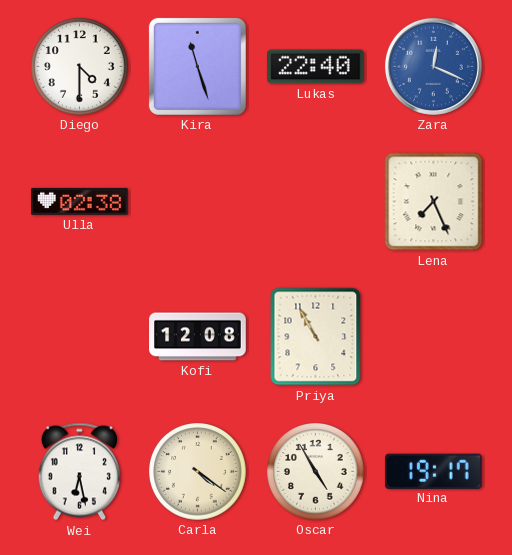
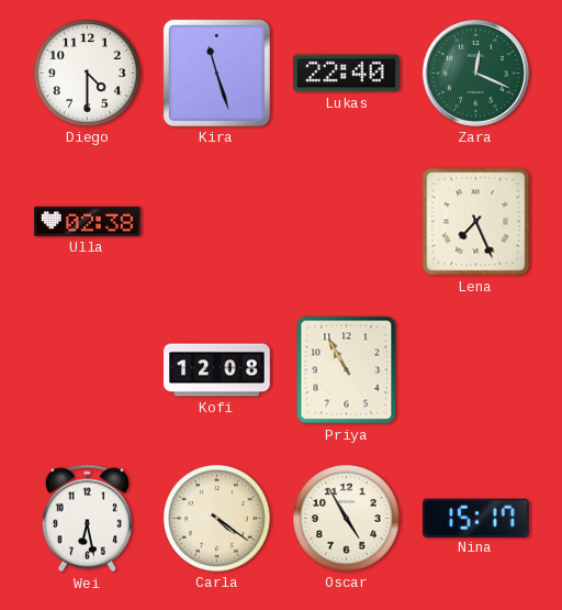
Zara dial: blue -> green (475, 73)
Nina: 19:17 -> 15:17 (475, 518)
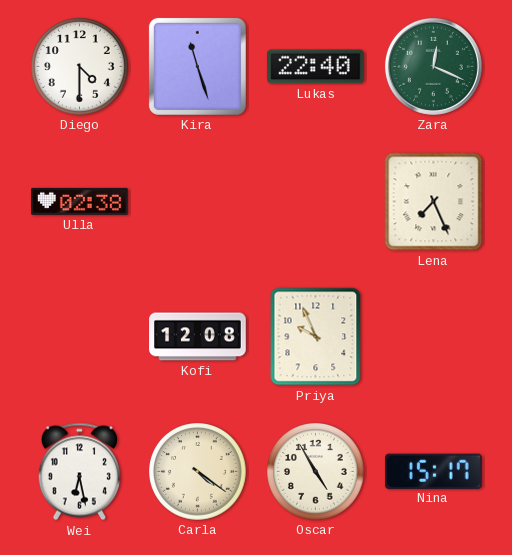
Priya: 10:55 -> 9:56 (316, 337)
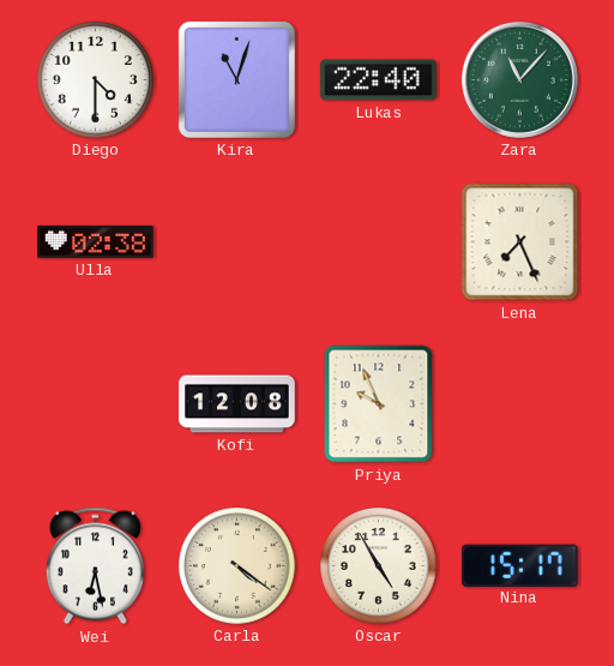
Kira: 11:27 -> 11:03 (236, 79)
Zara: 12:19 -> 11:07 (519, 79)
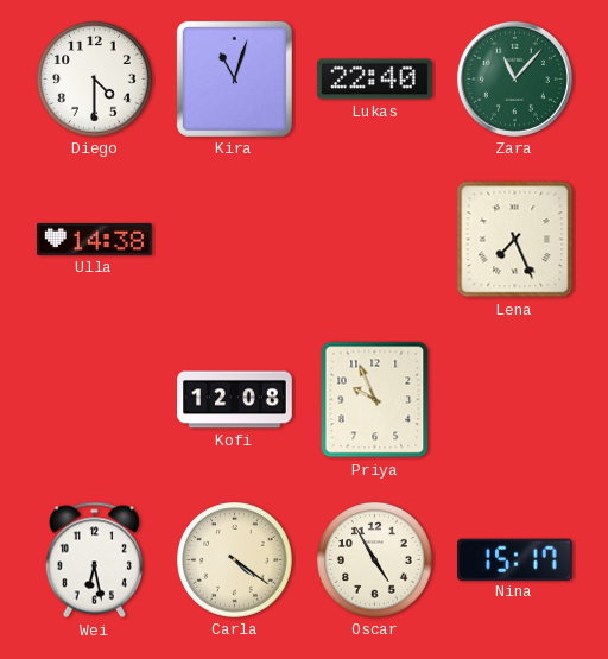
Ulla: 02:38 -> 14:38 (95, 239)
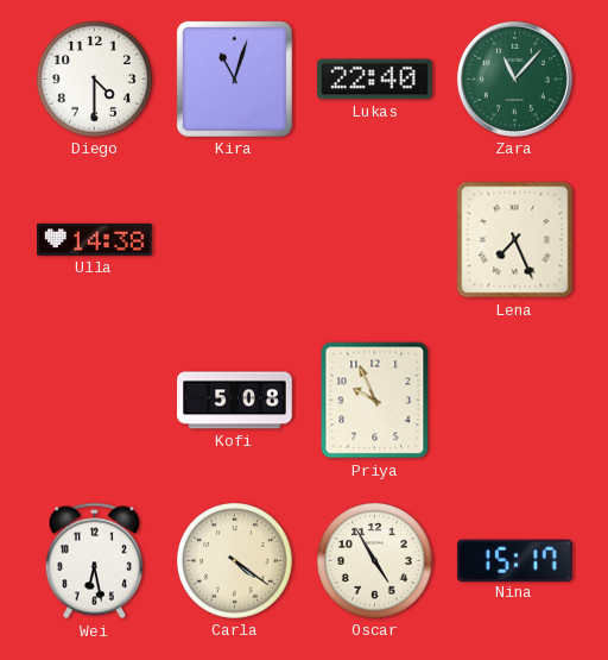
Kofi: 12:08 -> 5:08 (235, 401)
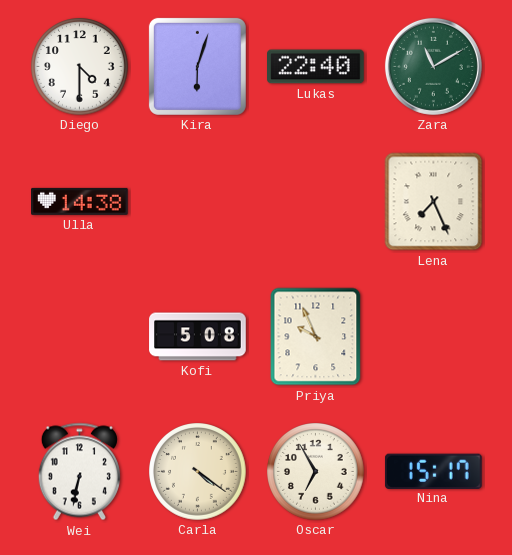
Kira: 11:03 -> 6:03 (197, 66)
Zara: 11:07 -> 11:10 (433, 66)
Wei: 6:28 -> 6:32 (79, 472)
Oscar: 4:55 -> 6:55 (316, 472)
